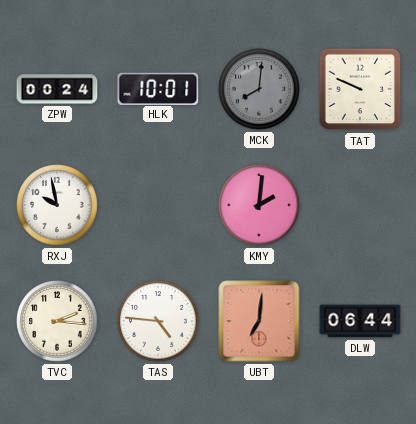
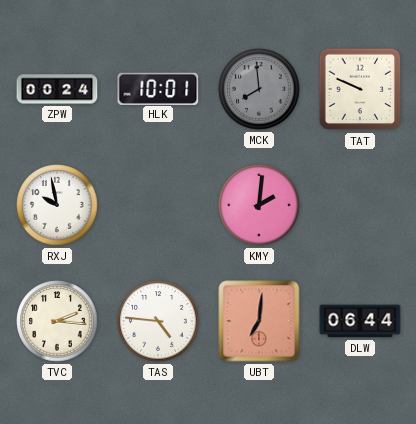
MCK: 8:01 -> 7:59 (259, 89)
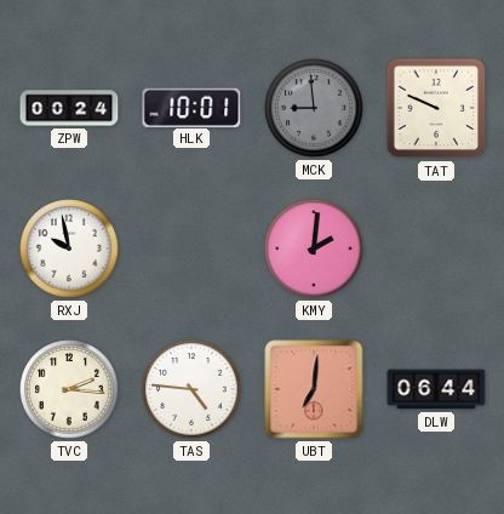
MCK: 7:59 -> 8:59 (314, 108)
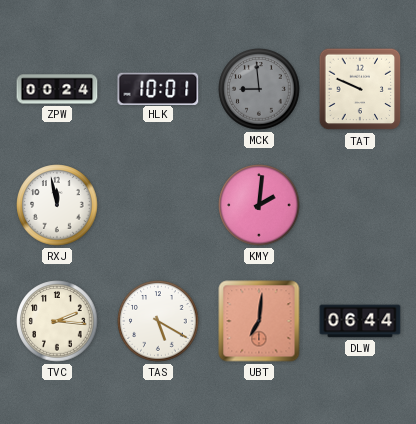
RXJ: 9:58 -> 11:58 (57, 205)
TAS: 4:46 -> 5:20 (158, 321)
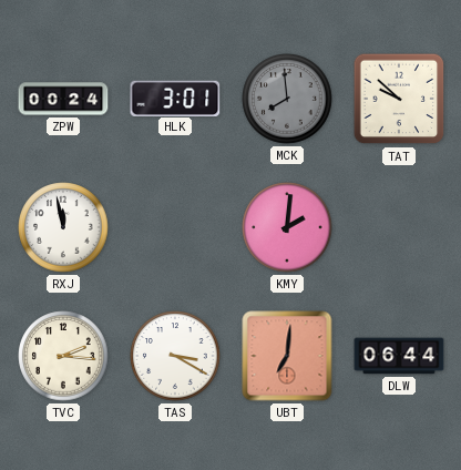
HLK: 10:01 -> 3:01 (175, 98)
MCK: 8:59 -> 7:59 (287, 99)
TAT: 9:49 -> 9:52 (399, 99)
TAS: 5:20 -> 3:20 (175, 356)
